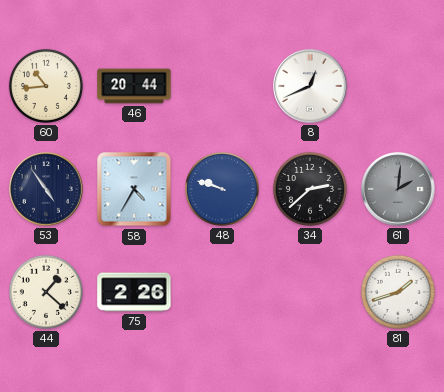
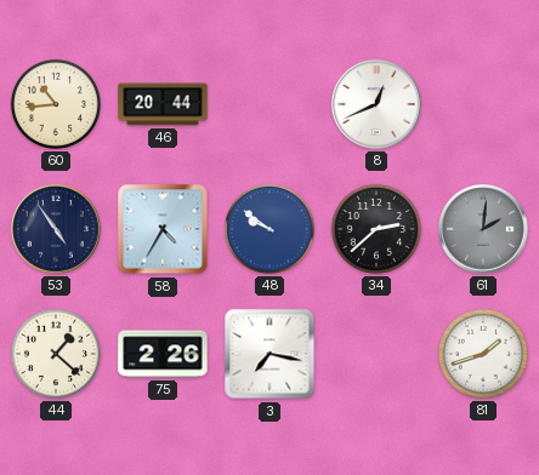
48: 9:48 -> 9:51 (269, 229)
3: none -> 7:17 (269, 354)
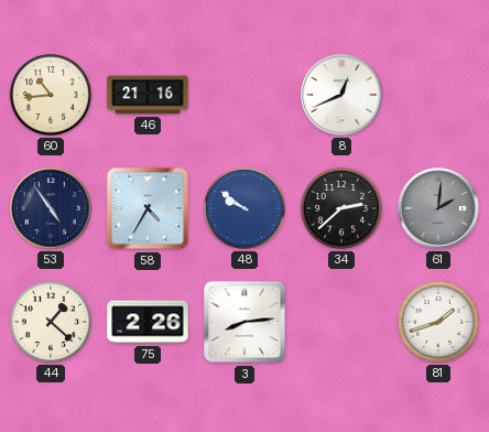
46: 20:44 -> 21:16 (148, 95)
3: 7:17 -> 8:14 (244, 322)
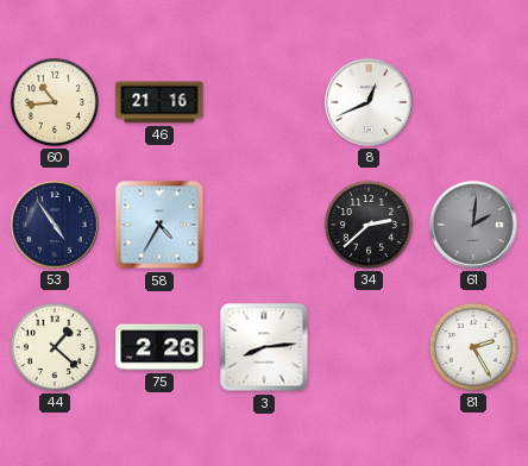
48: 9:51 -> none (244, 208)
81: 1:42 -> 2:25 (473, 347)
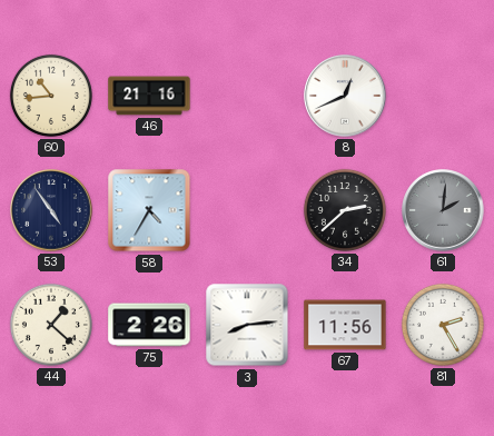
67: none -> 11:56 (345, 325)
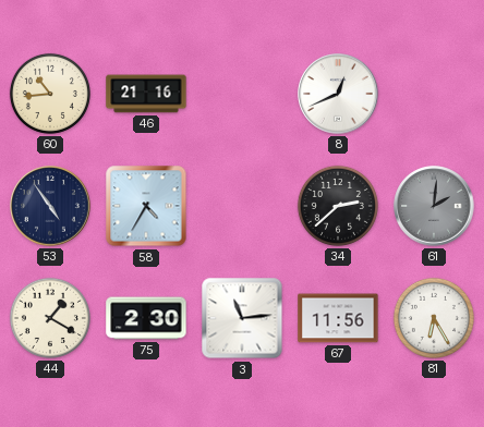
44: 1:22 -> 1:20 (50, 318)
75: 2:26 -> 2:30 (146, 318)
3: 8:14 -> 11:14 (242, 318)
81: 2:25 -> 6:25 (434, 318)
